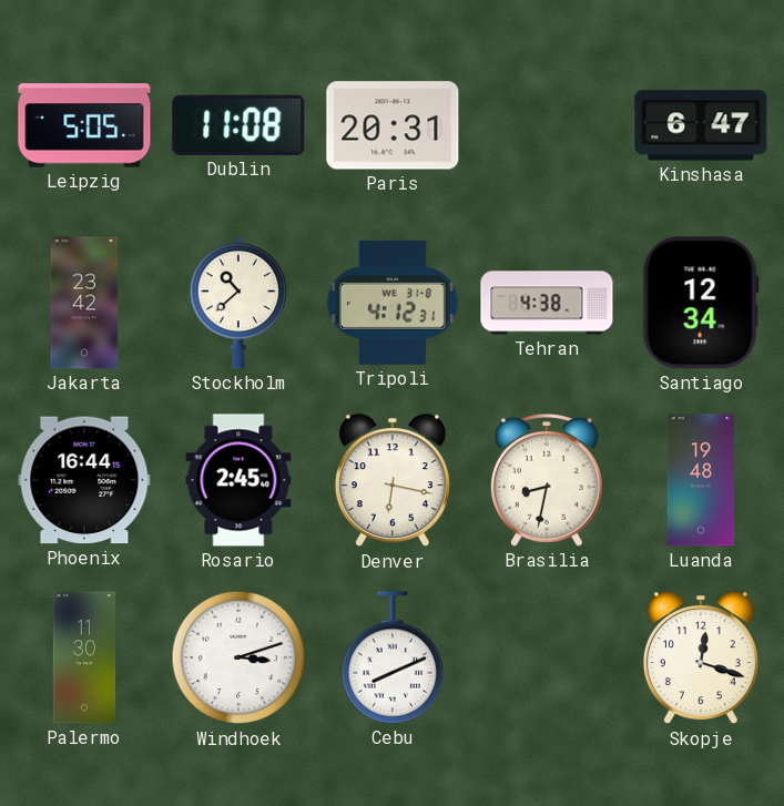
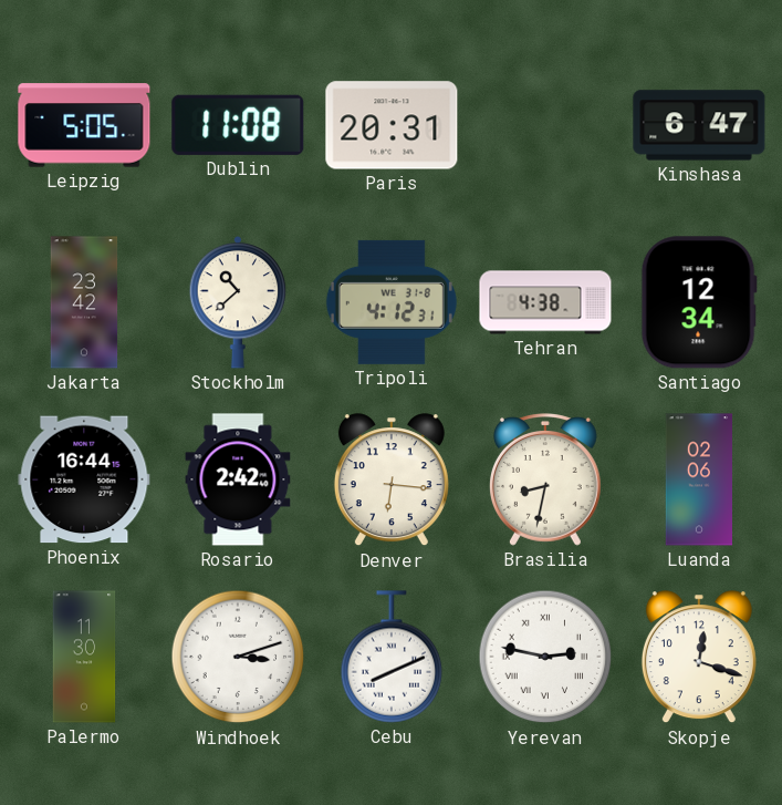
Rosario: 2:45 -> 2:42 (238, 479)
Denver: 6:17 -> 6:16 (392, 481)
Luanda: 19:48 -> 02:06 (699, 479)
Yerevan: none -> 2:47 (545, 657)
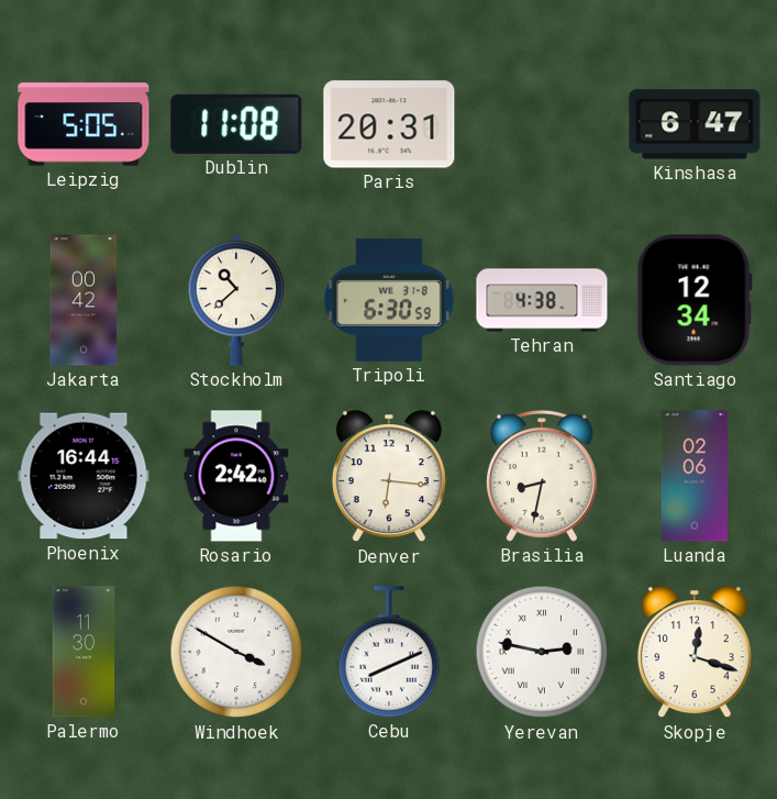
Jakarta: 23:42 -> 00:42 (84, 300)
Tripoli: 4:12 -> 6:30 (389, 300)
Windhoek: 3:12 -> 3:50 (236, 652)
